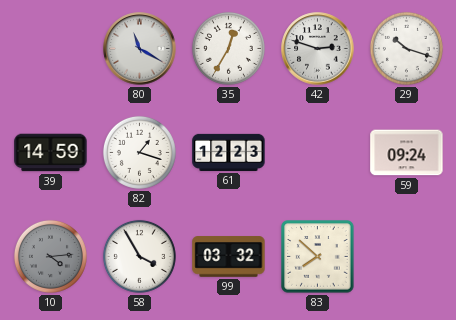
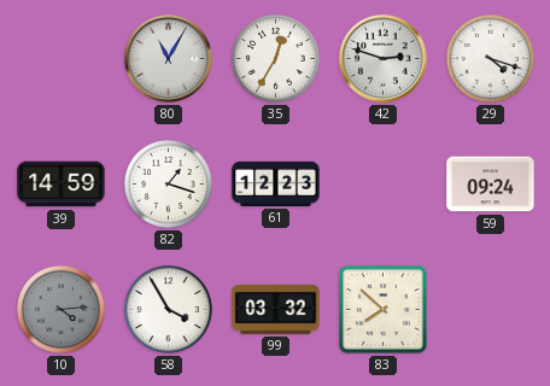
80: 11:20 -> 11:05 (169, 59)
29: 10:18 -> 4:18 (490, 58)
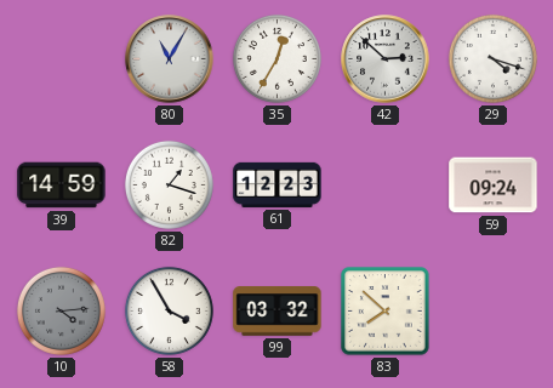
42: 2:48 -> 2:52 (386, 59)
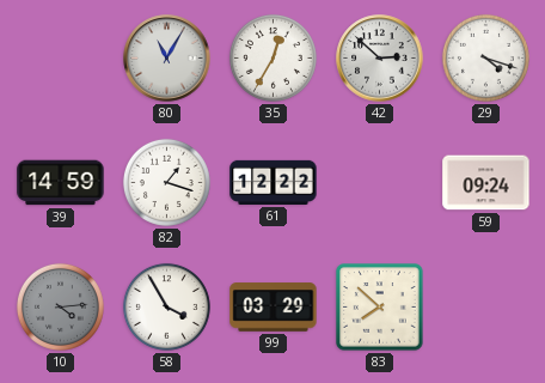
61: 12:23 -> 12:22 (274, 182)
99: 03:32 -> 03:29 (274, 308)
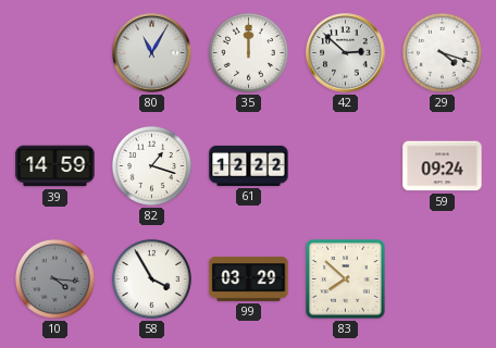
35: 12:35 -> 12:00 (248, 52)
10: 4:14 -> 4:16 (54, 278)
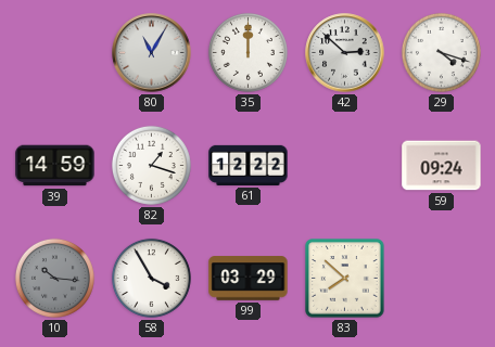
10: 4:16 -> 10:16 (54, 278)
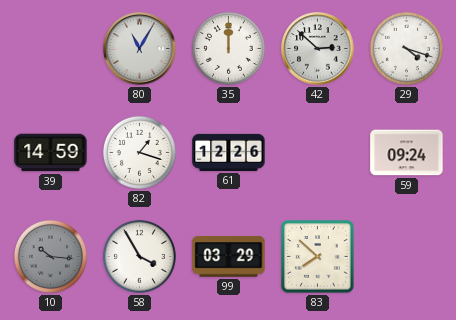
61: 12:22 -> 12:26 (229, 152)
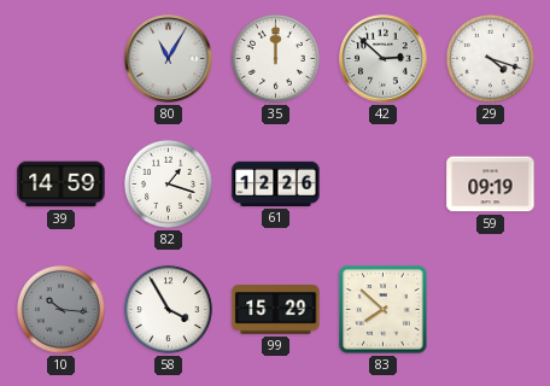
59: 09:24 -> 09:19 (491, 185)
99: 03:29 -> 15:29 (276, 310)
